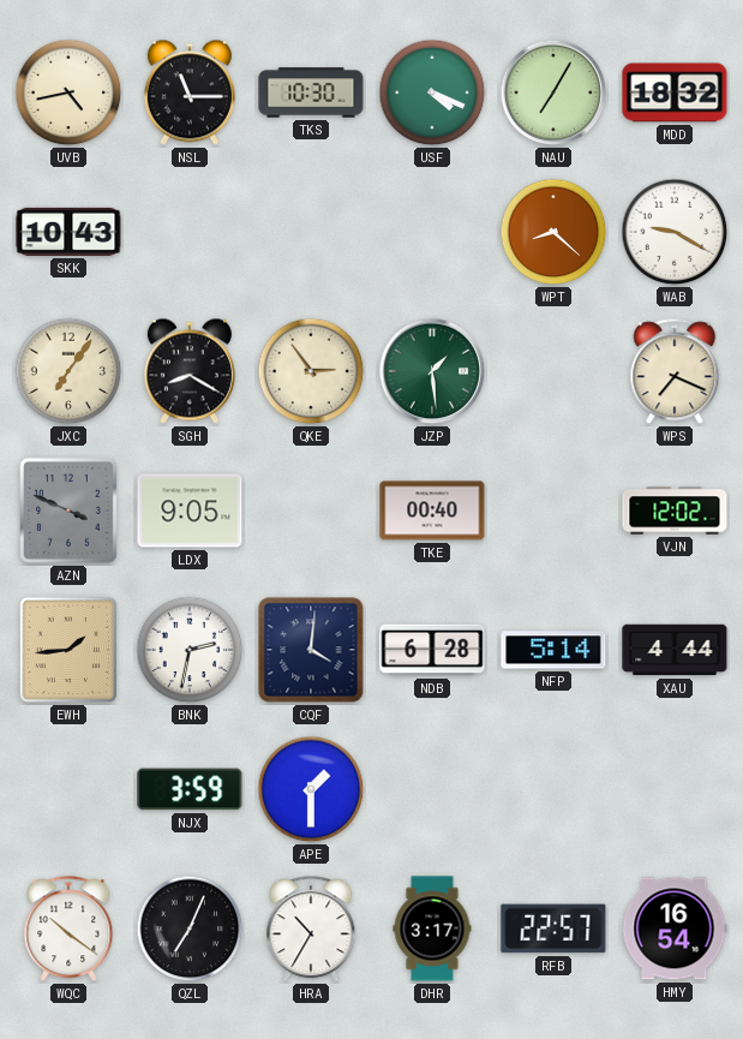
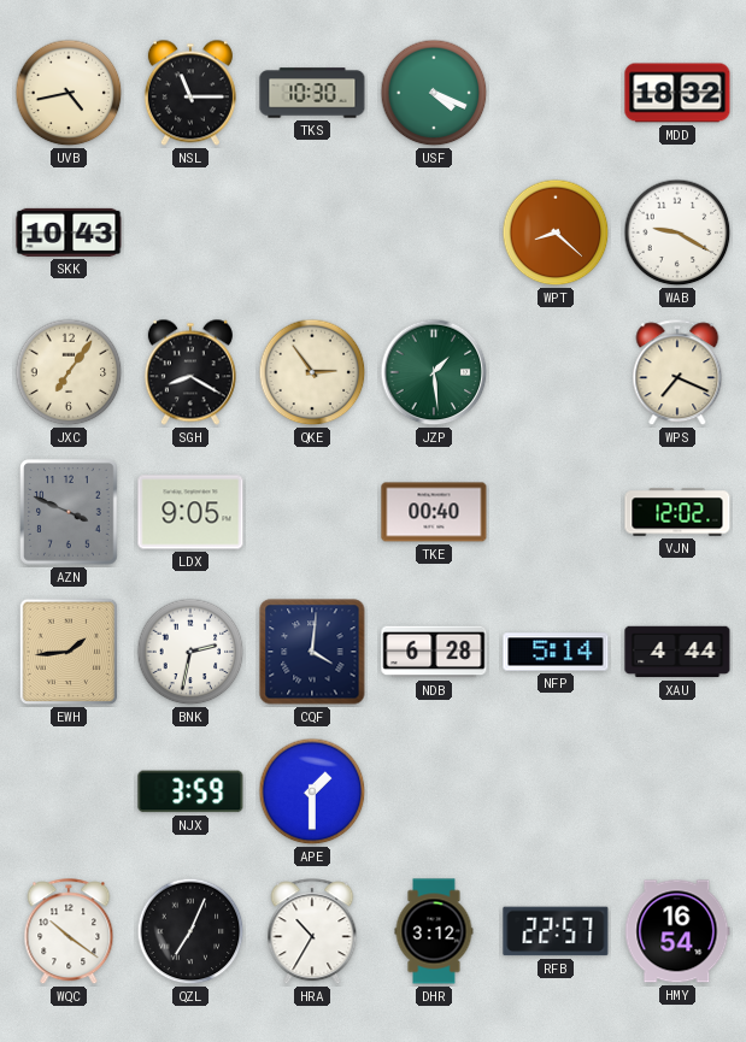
NAU: 7:05 -> none (553, 92)
DHR: 3:17 -> 3:12 (434, 931)
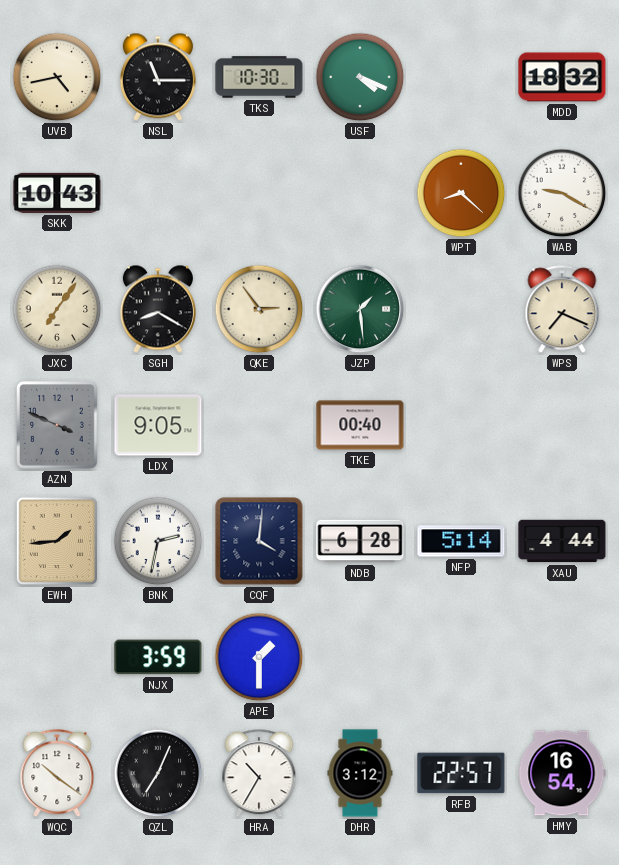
VJN: 12:02 -> none (677, 512)
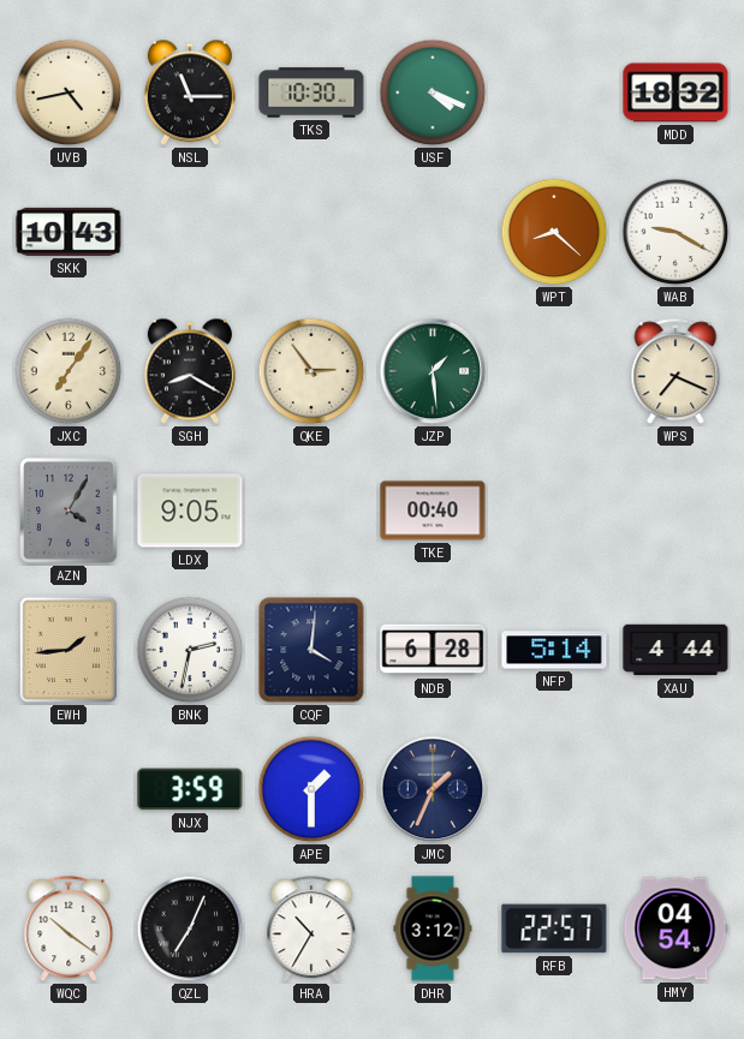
AZN: 3:49 -> 4:05 (69, 510)
JMC: none -> 1:34 (433, 789)
HMY: 16:54 -> 04:54 (675, 928)
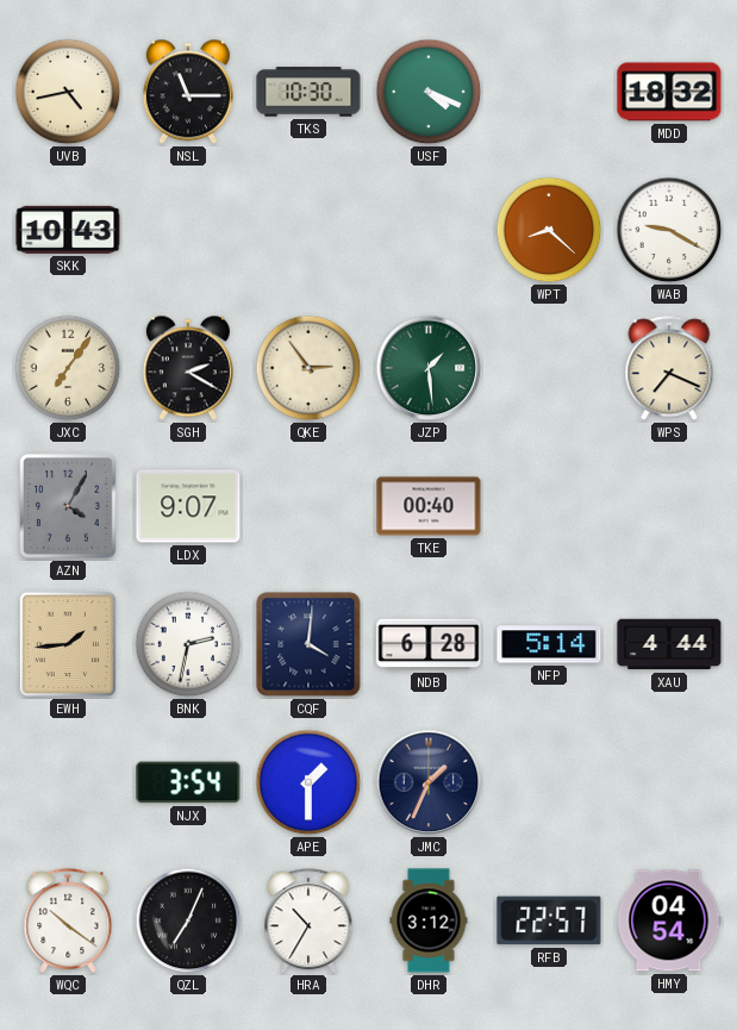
SGH: 8:20 -> 2:20 (188, 368)
LDX: 9:05 -> 9:07 (188, 506)
NJX: 3:59 -> 3:54 (188, 782)
